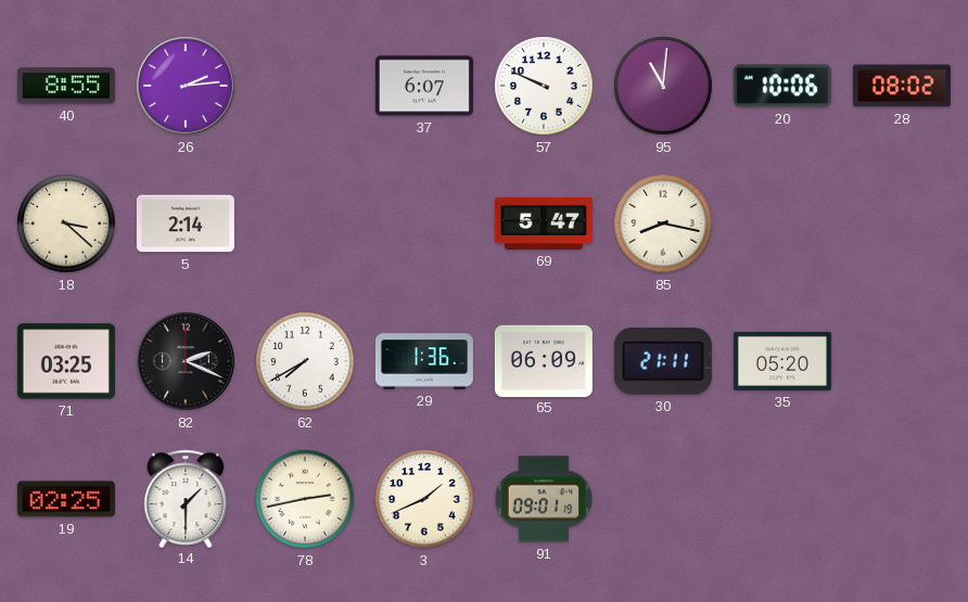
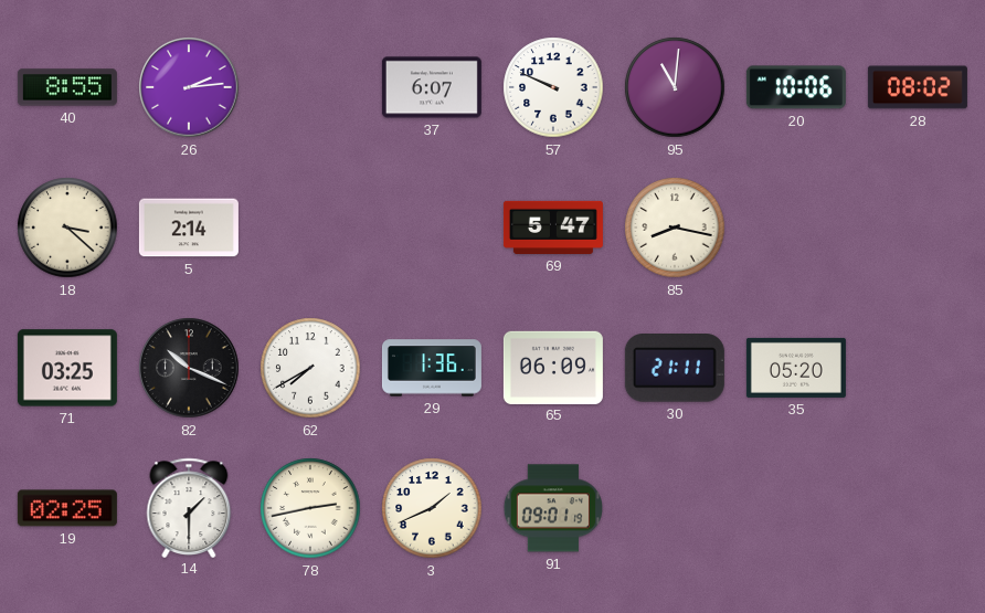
82: 2:19 -> 10:19 (189, 368)
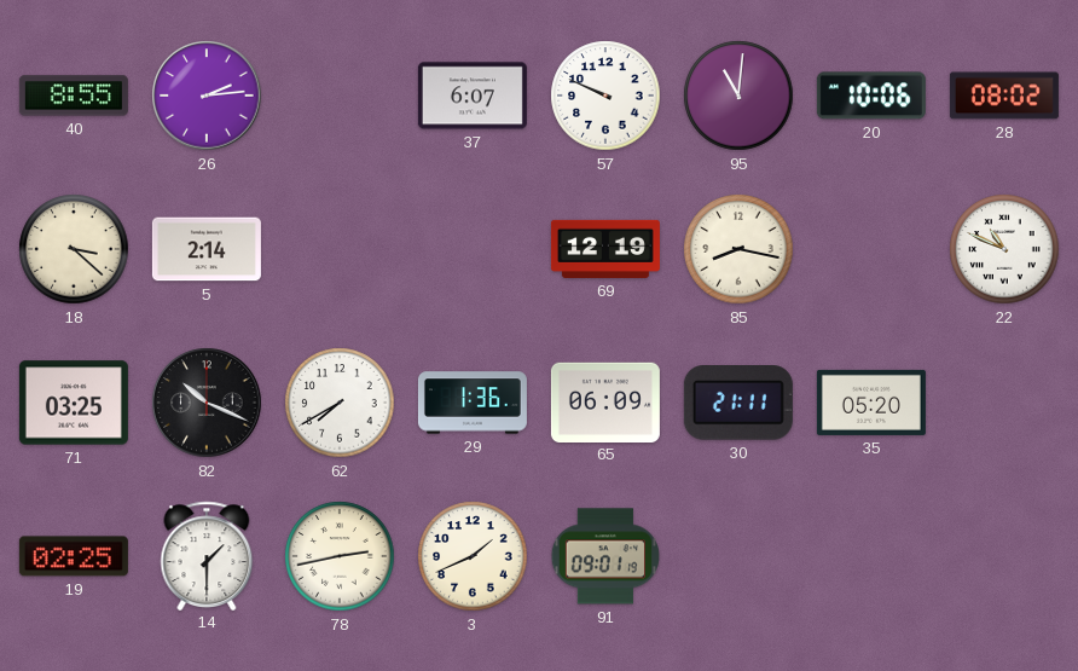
69: 5:47 -> 12:19 (605, 249)
22: none -> 10:49 (1004, 249)
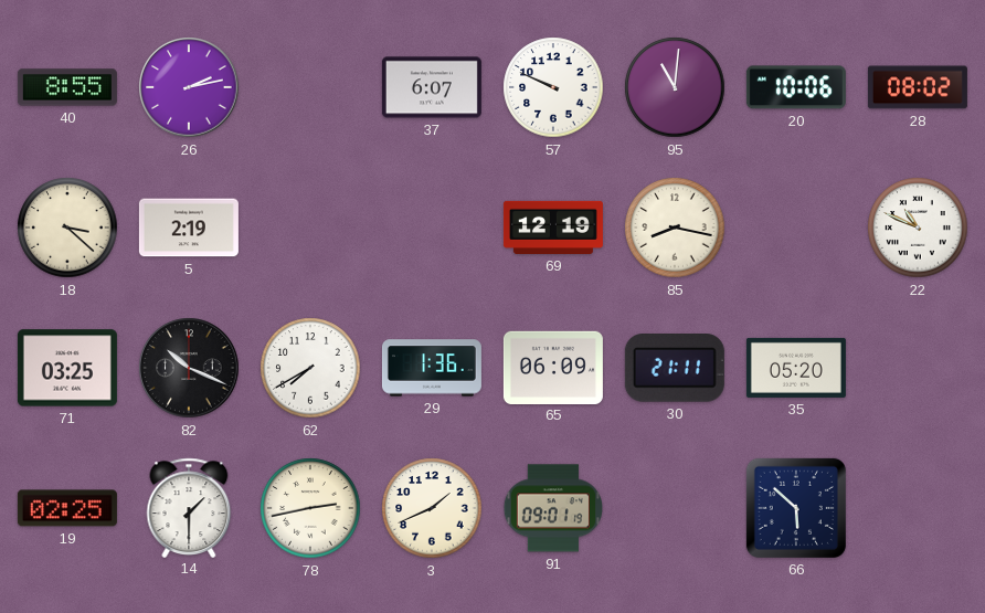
26: 2:14 -> 2:13 (189, 87)
5: 2:14 -> 2:19 (189, 228)
66: none -> 5:52 (796, 508)
